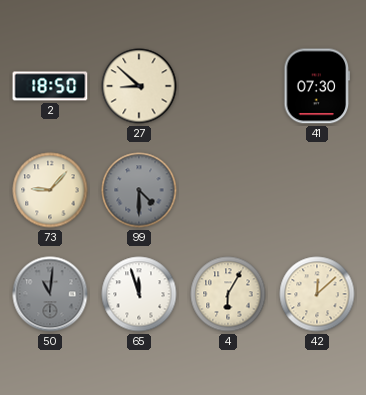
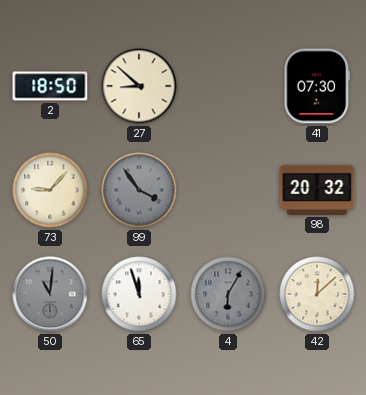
99: 4:30 -> 3:54 (139, 190)
98: none -> 20:32 (317, 190)
4 dial: cream -> grey (228, 294)
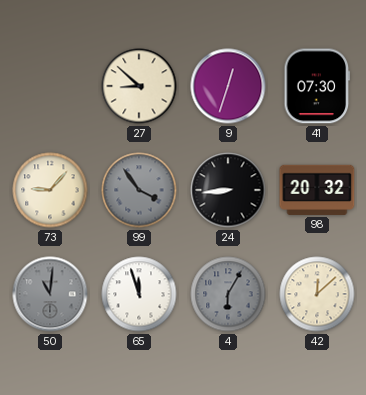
2: 18:50 -> none (50, 86)
9: none -> 12:33 (228, 86)
24: none -> 8:44 (228, 190)
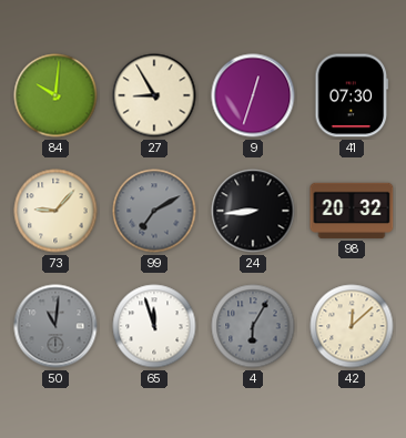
84: none -> 10:01 (55, 95)
27: 8:52 -> 8:55 (154, 95)
99: 3:54 -> 7:10 (154, 211)
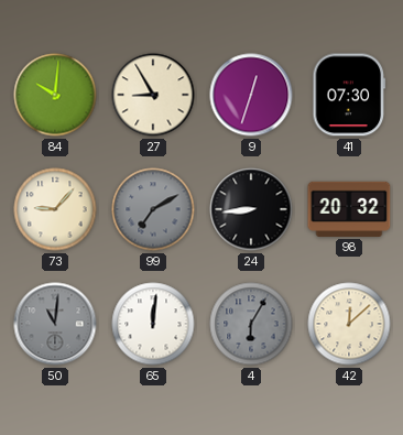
65: 11:57 -> 12:01 (153, 324)
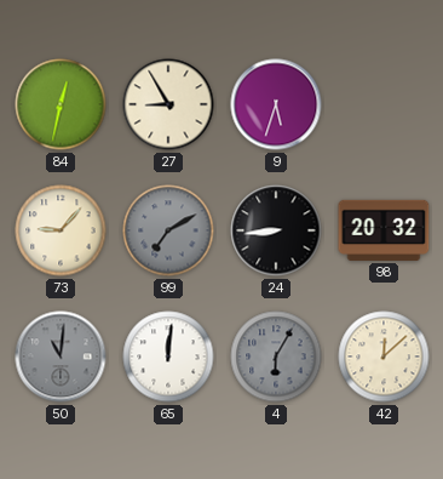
84: 10:01 -> 12:32 (61, 104)
9: 12:33 -> 5:33 (276, 104)
41: 07:30 -> none (349, 95)
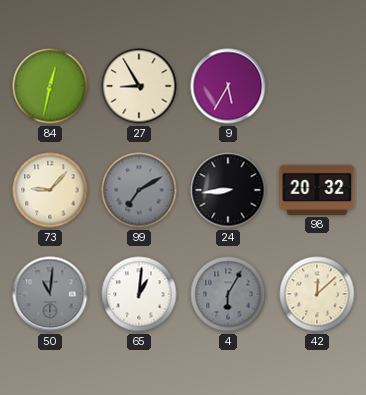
9: 5:33 -> 5:35 (228, 86)
65: 12:01 -> 1:01 (139, 294)
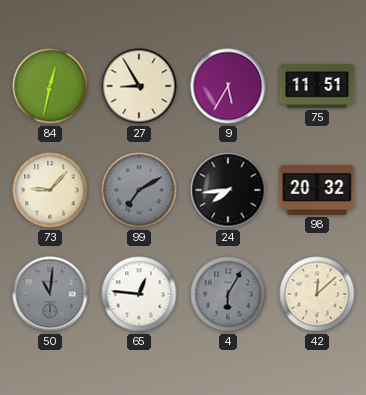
75: none -> 11:51 (317, 86)
24: 8:44 -> 7:44 (228, 190)
65: 1:01 -> 12:46 (139, 294)
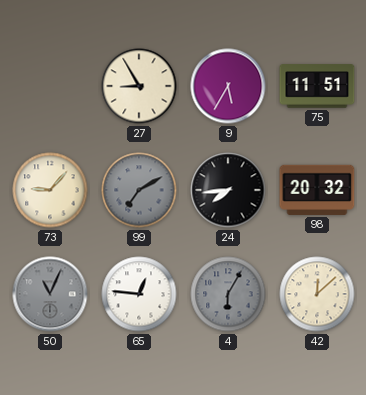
84: 12:32 -> none (50, 86)
50: 11:01 -> 11:04 (50, 294)
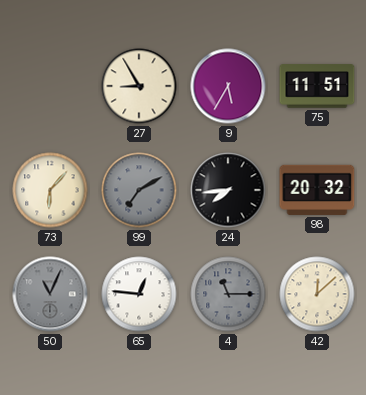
73: 9:07 -> 6:07 (50, 190)
4: 6:05 -> 11:15 (228, 294)
